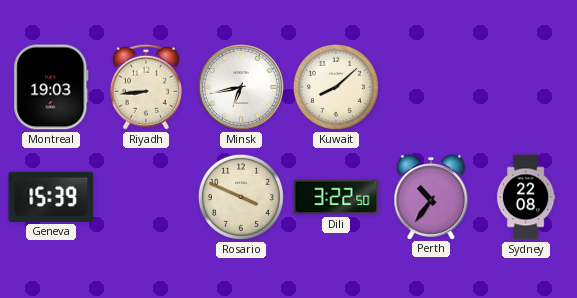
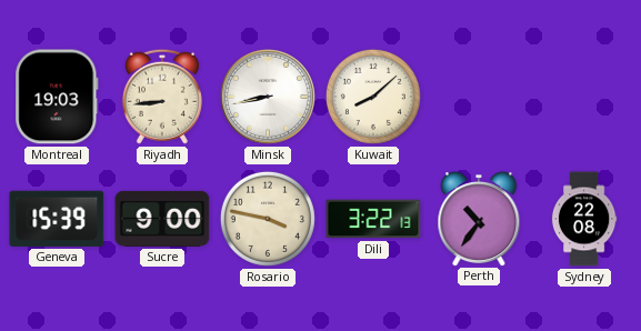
Minsk: 6:43 -> 8:43 (268, 97)
Sucre: none -> 9:00 (162, 219)
Rosario: 3:49 -> 3:47 (268, 219)
Dili: 3:22:50 -> 3:22:13 (373, 219)
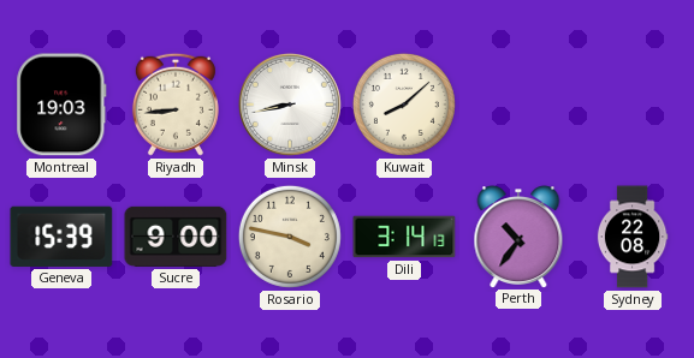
Dili: 3:22 -> 3:14 (404, 237)
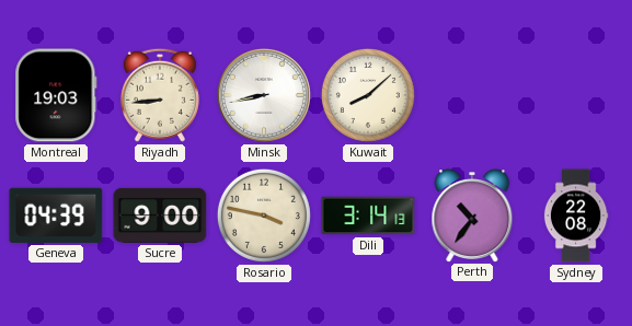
Geneva: 15:39 -> 04:39 (56, 216)
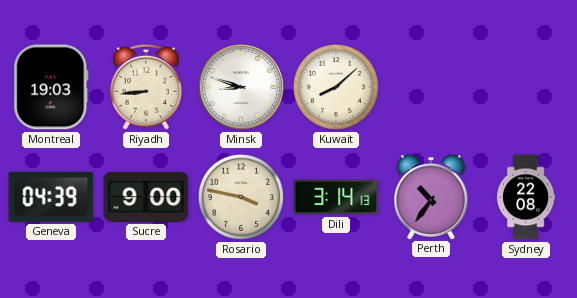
Minsk: 8:43 -> 8:48 (241, 87)
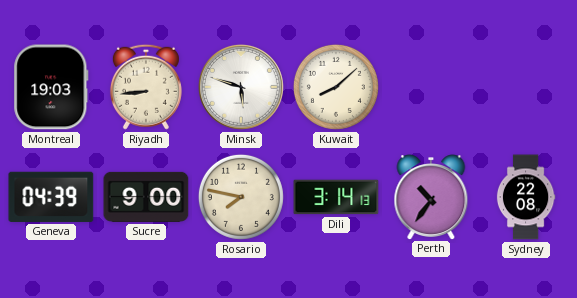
Minsk: 8:48 -> 5:48 (241, 87)
Rosario: 3:47 -> 7:47 (241, 197)
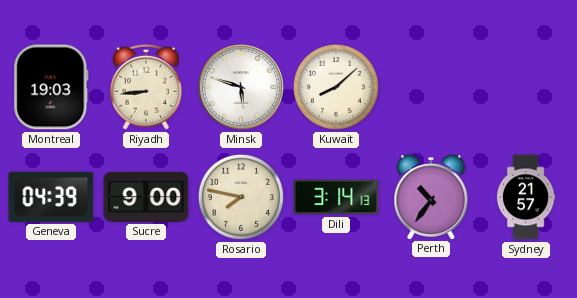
Sydney: 22:08 -> 21:57 (526, 197)
